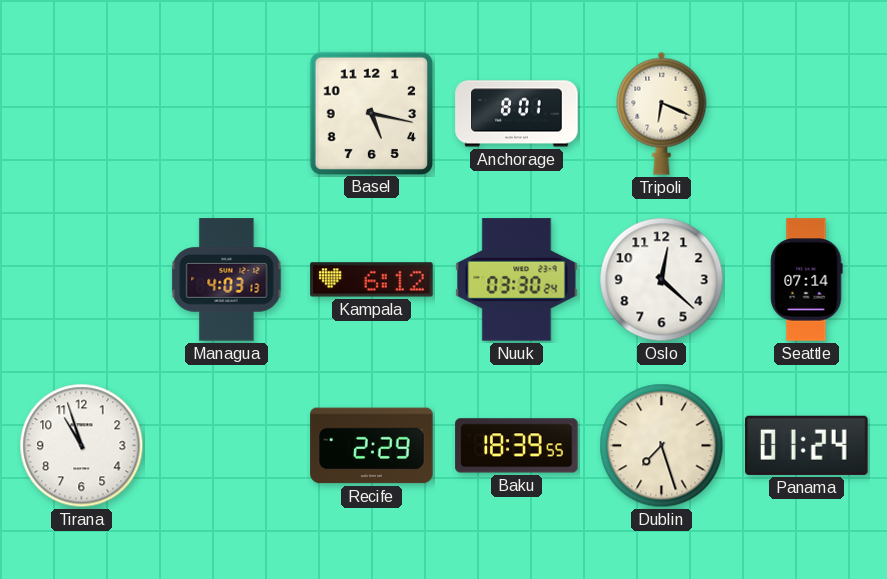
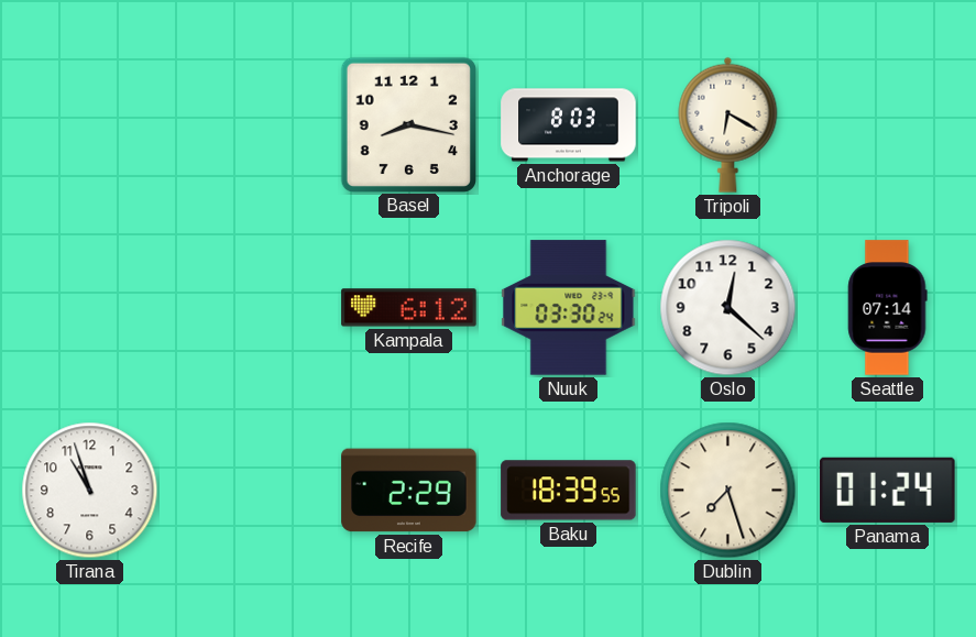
Basel: 5:17 -> 8:17 (408, 124)
Anchorage: 8:01 -> 8:03 (569, 125)
Tripoli: 6:19 -> 6:20 (728, 124)
Managua: 4:03 -> none (227, 280)
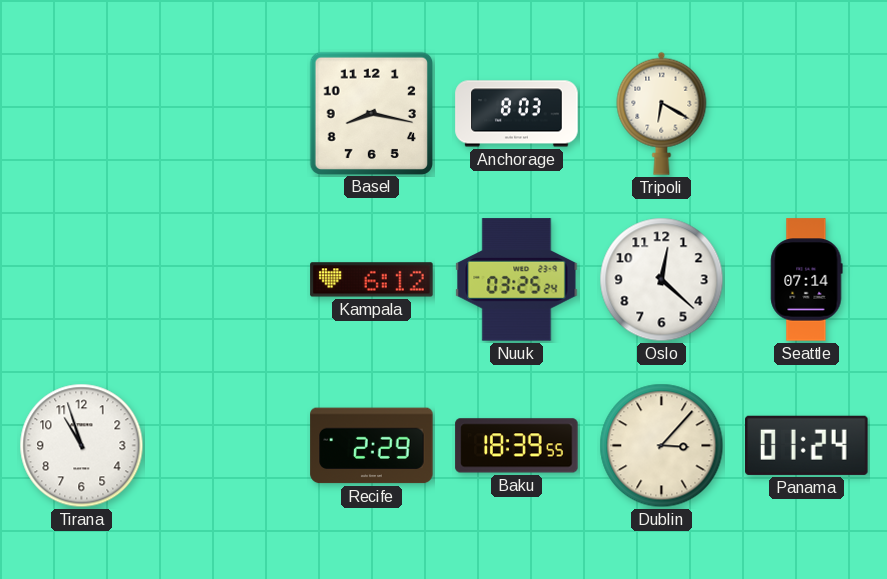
Nuuk: 03:30 -> 03:25 (517, 280)
Dublin: 7:27 -> 3:07 (662, 446)
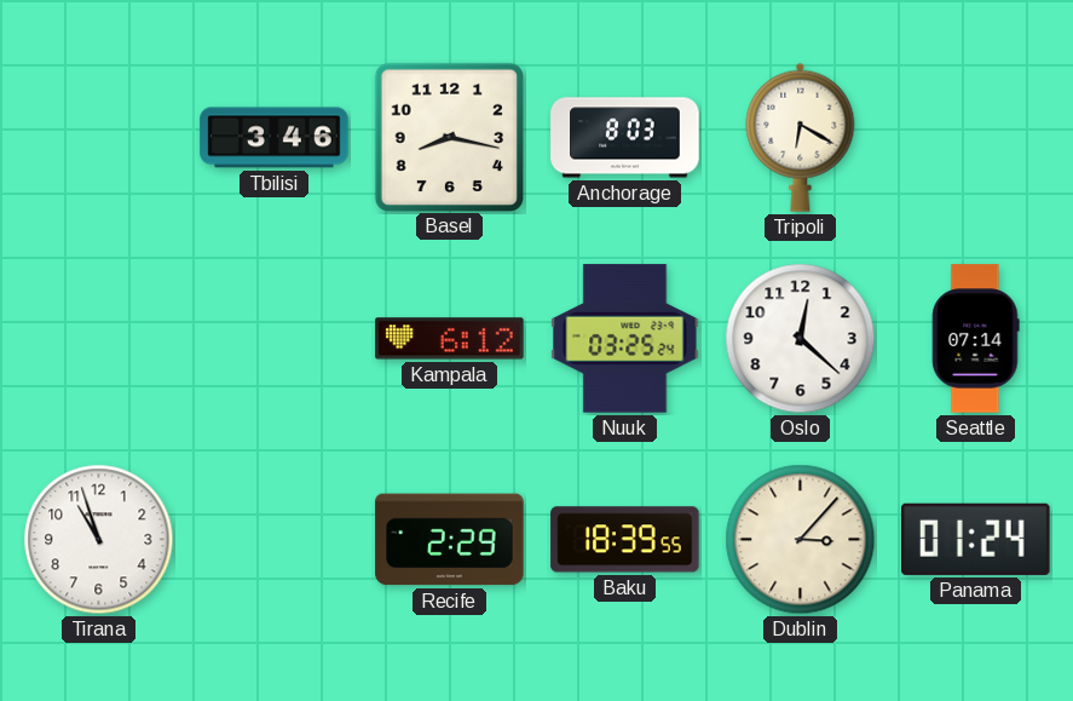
Tbilisi: none -> 3:46 (275, 138)
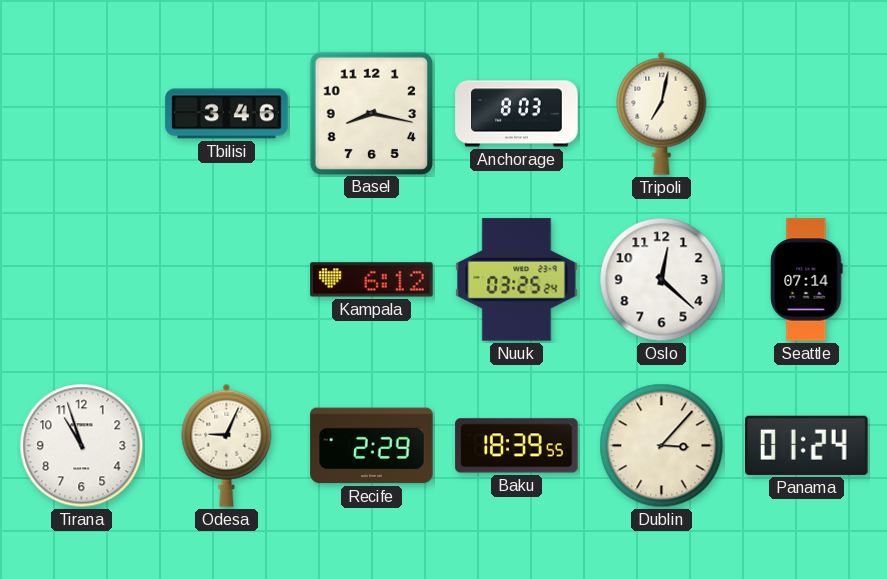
Tripoli: 6:20 -> 7:02 (662, 113)
Odesa: none -> 9:04 (227, 445)
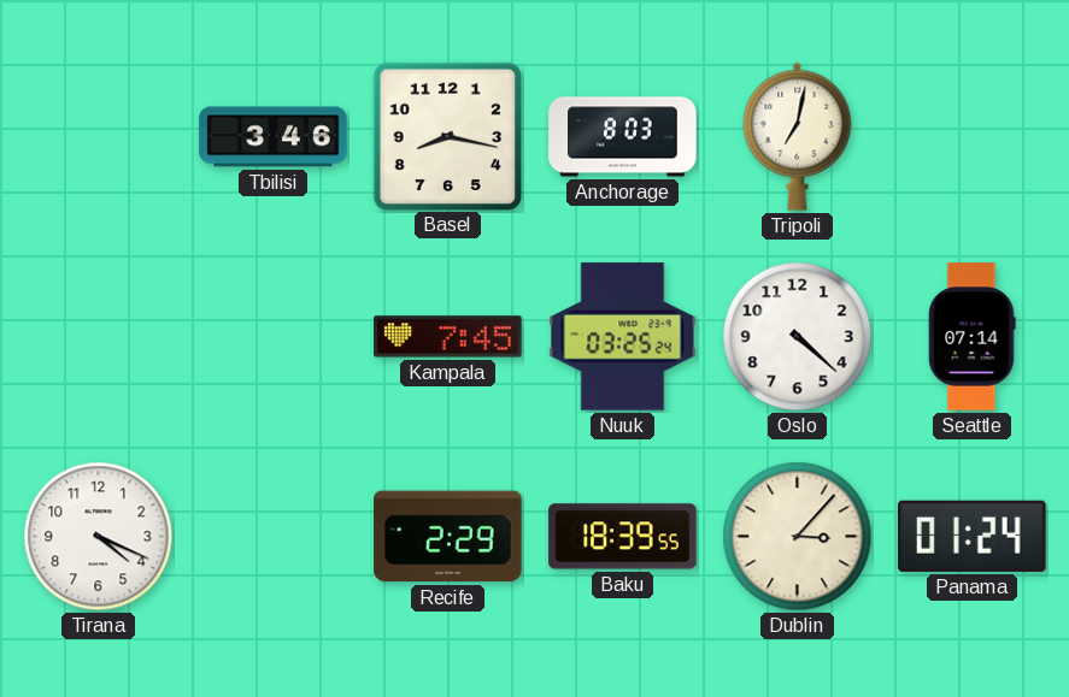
Kampala: 6:12 -> 7:45 (448, 337)
Oslo: 12:22 -> 4:22 (798, 337)
Tirana: 10:57 -> 4:19 (99, 537)
Odesa: 9:04 -> none (227, 445)
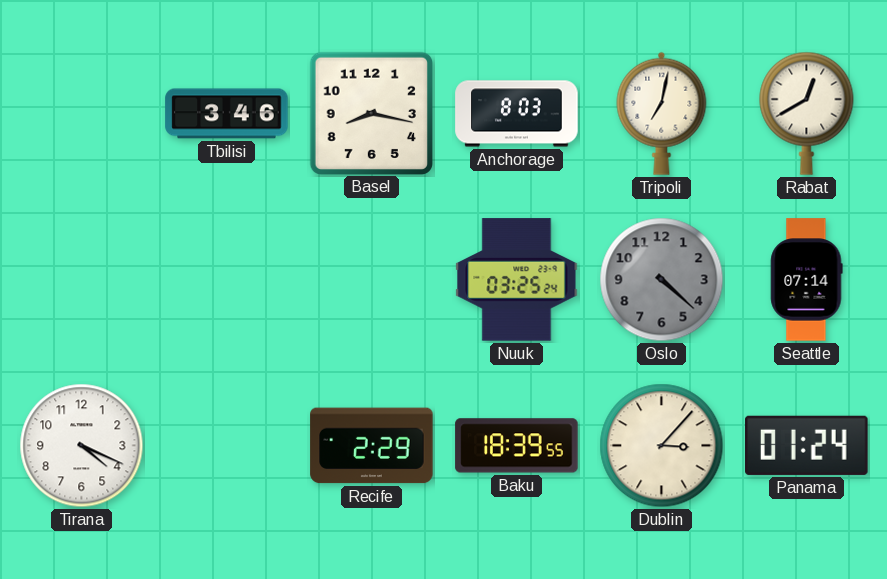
Rabat: none -> 12:40 (807, 113)
Kampala: 7:45 -> none (448, 337)
Oslo dial: white -> grey (662, 280)
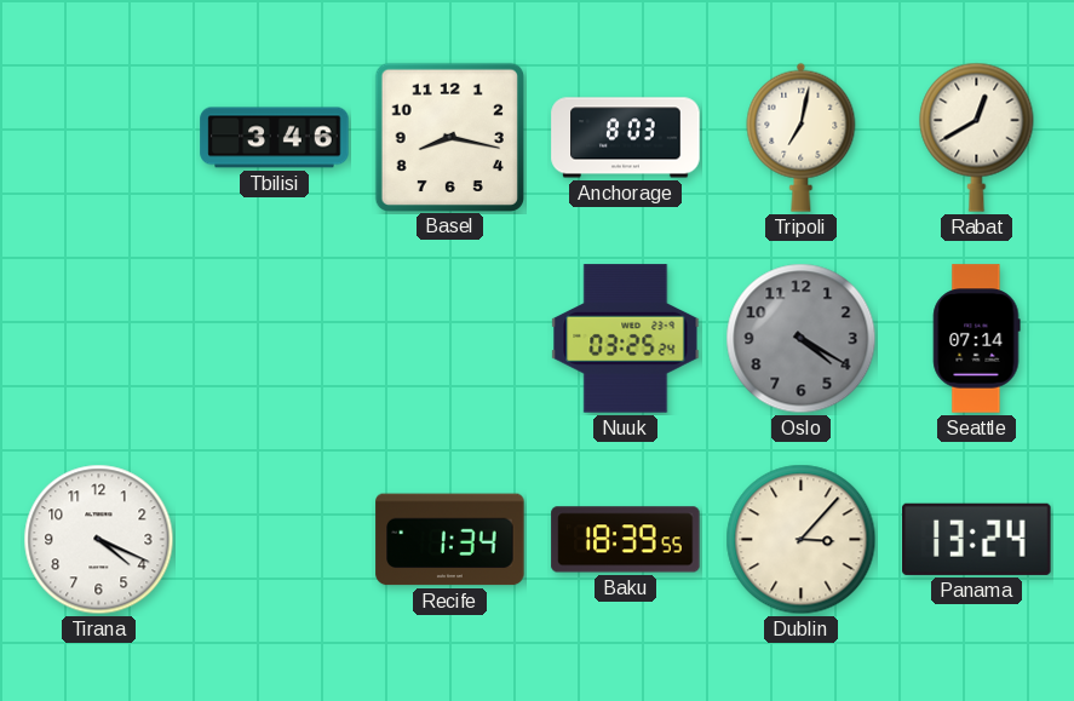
Oslo: 4:22 -> 4:20 (802, 339)
Recife: 2:29 -> 1:34 (450, 540)
Panama: 01:24 -> 13:24 (977, 539)
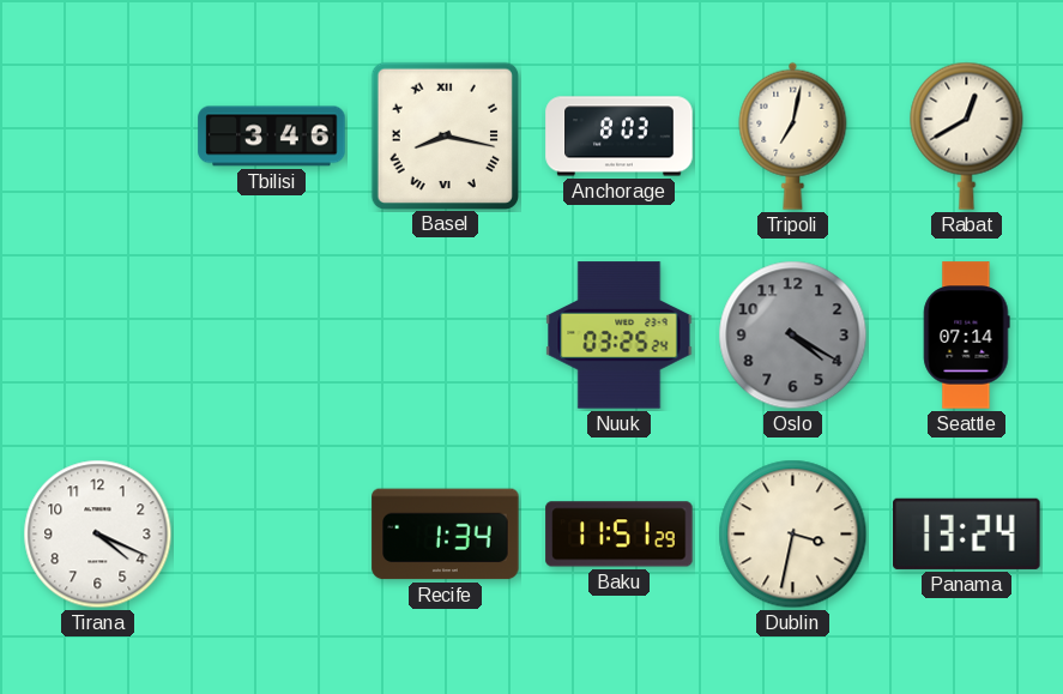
Basel numerals: Arabic -> Roman (445, 135)
Baku: 18:39 -> 11:51 (620, 535)
Dublin: 3:07 -> 3:32 (793, 535)
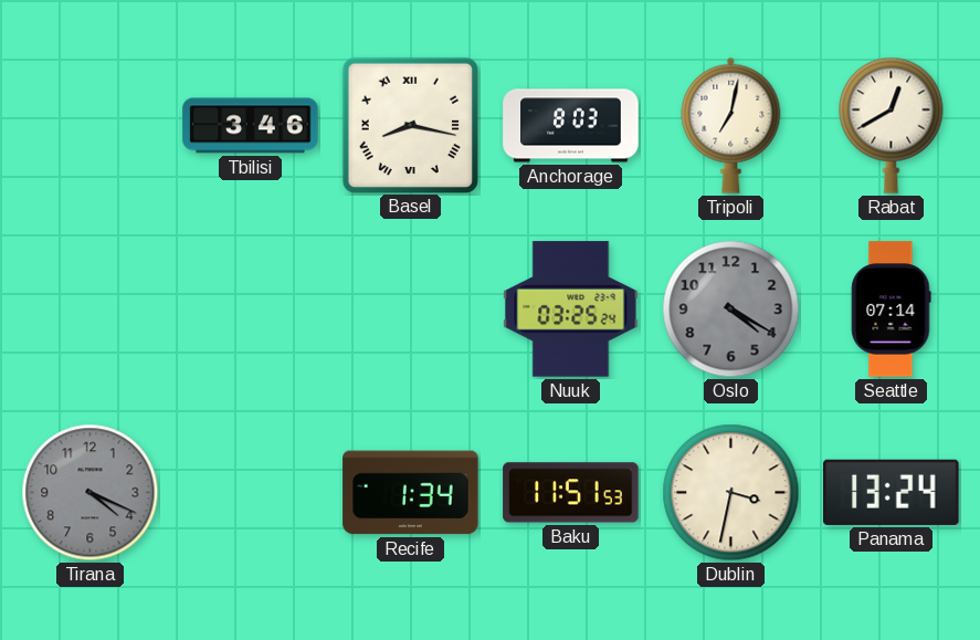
Tirana dial: white -> grey (91, 493)
Baku: 11:51:29 -> 11:51:53 (571, 493)
